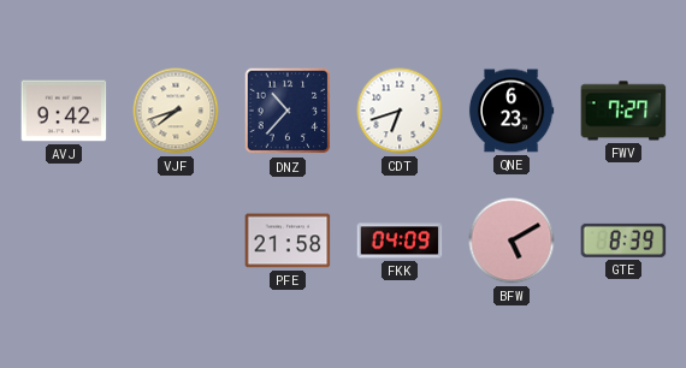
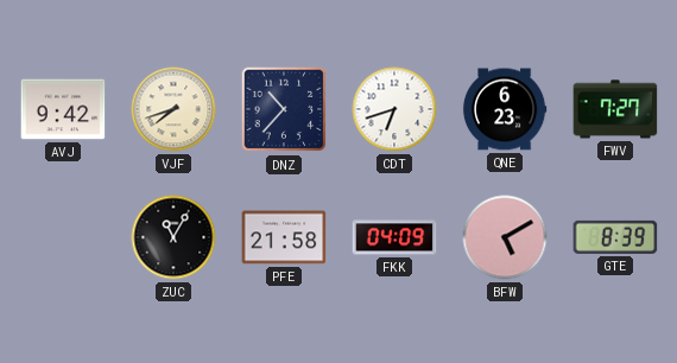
ZUC: none -> 11:05 (173, 237)
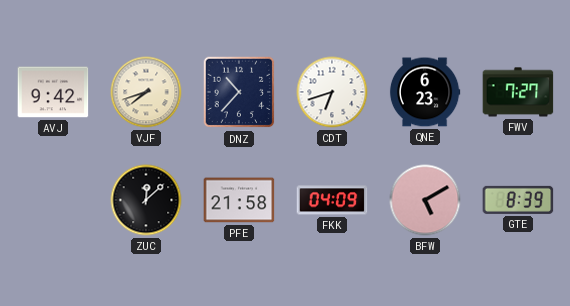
ZUC: 11:05 -> 12:08 (146, 200)
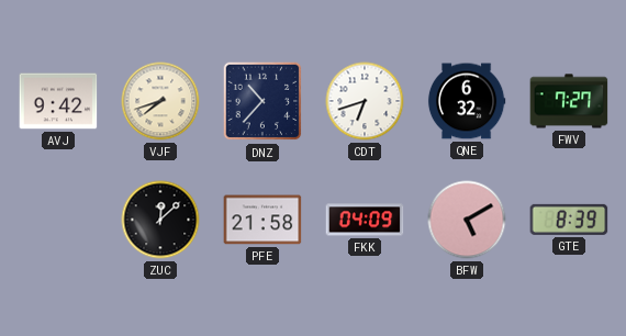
QNE: 6:23 -> 6:32 (467, 101)
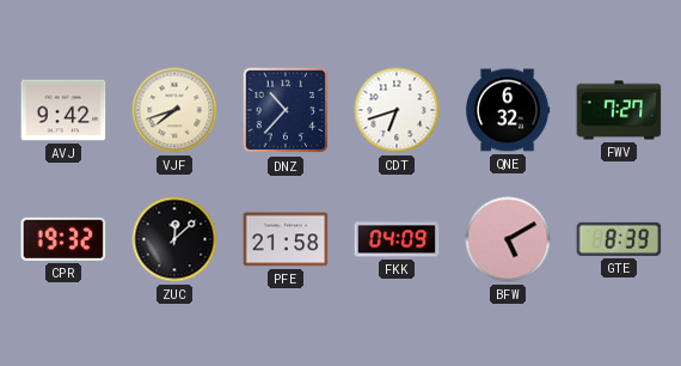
CPR: none -> 19:32 (63, 239)
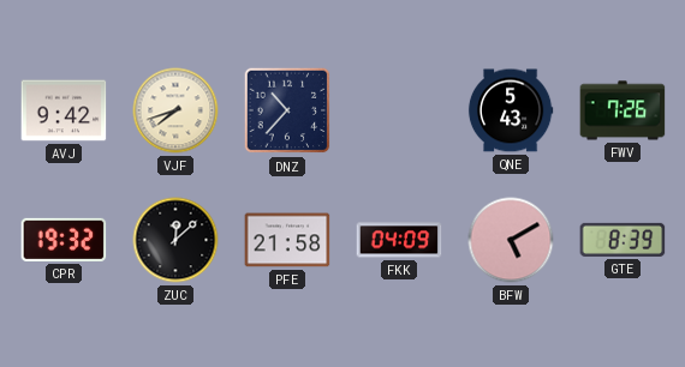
CDT: 6:42 -> none (397, 110)
QNE: 6:32 -> 5:43 (511, 110)
FWV: 7:27 -> 7:26 (623, 110)
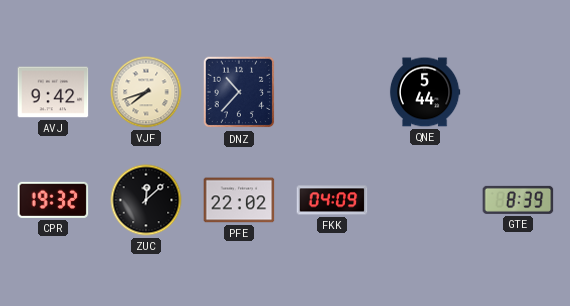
QNE: 5:43 -> 5:44 (425, 92)
FWV: 7:26 -> none (623, 110)
PFE: 21:58 -> 22:02 (239, 200)
BFW: 5:10 -> none (511, 240)
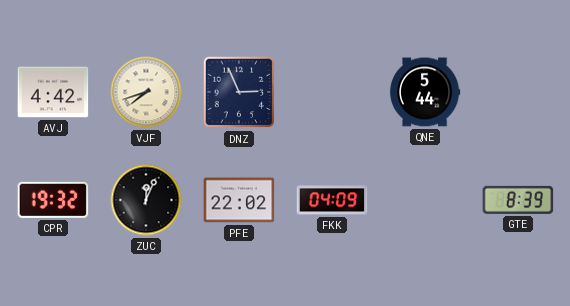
AVJ: 9:42 -> 4:42 (53, 92)
DNZ: 10:37 -> 2:56 (239, 92)
ZUC: 12:08 -> 12:04 (146, 200)
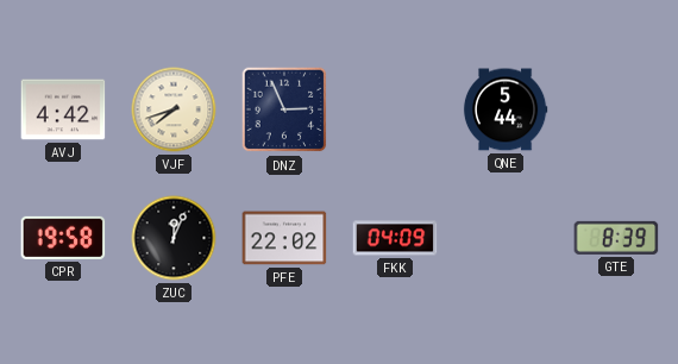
CPR: 19:32 -> 19:58 (63, 238)
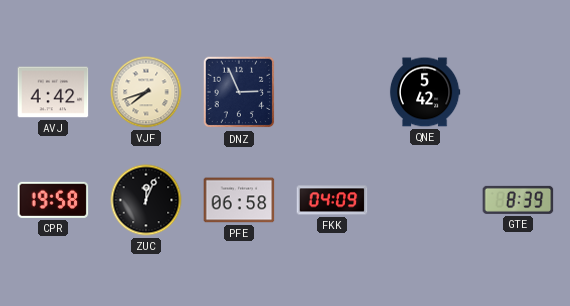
QNE: 5:44 -> 5:42 (425, 92)
PFE: 22:02 -> 06:58 (239, 200)
